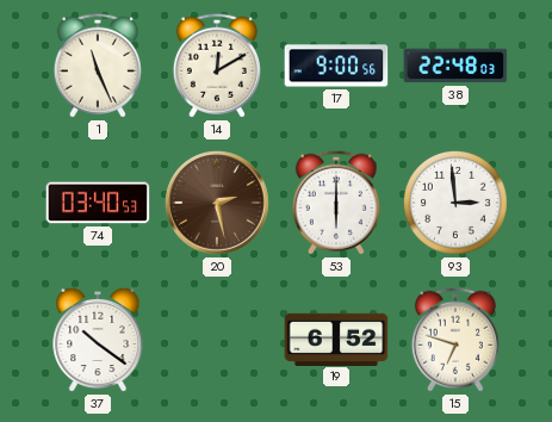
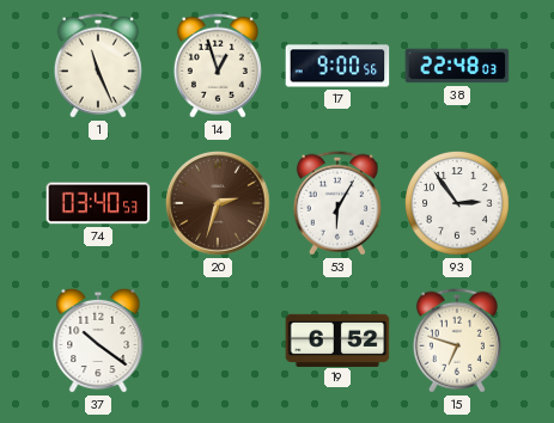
14: 12:10 -> 12:57 (218, 66)
20: 2:28 -> 2:33 (219, 204)
53: 6:00 -> 6:05 (337, 203)
93: 2:59 -> 2:54 (457, 203)
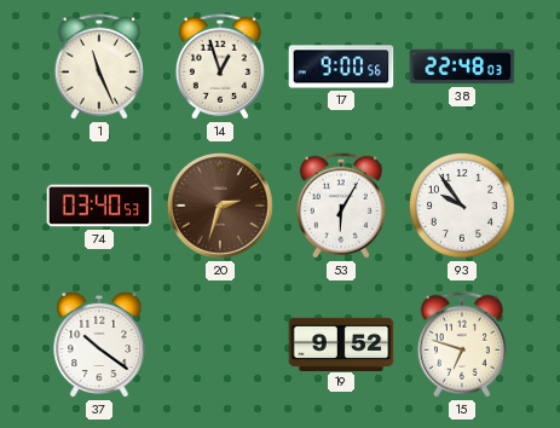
93: 2:54 -> 9:54 (462, 206)
19: 6:52 -> 9:52 (341, 343)
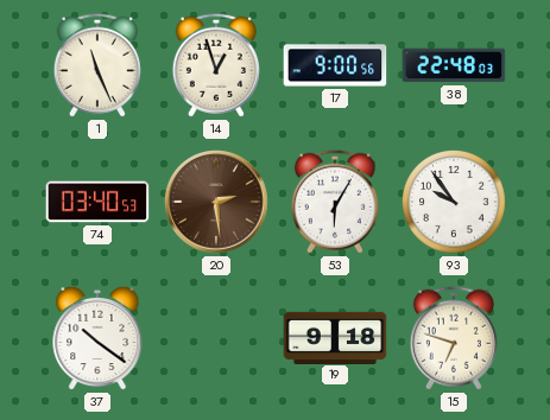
20: 2:33 -> 2:29 (217, 203)
19: 9:52 -> 9:18 (335, 337)
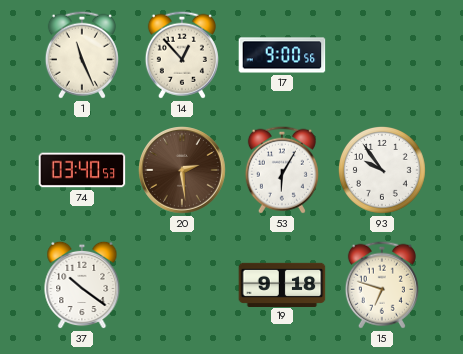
14: 12:57 -> 12:53 (182, 55)
38: 22:48 -> none (454, 65)
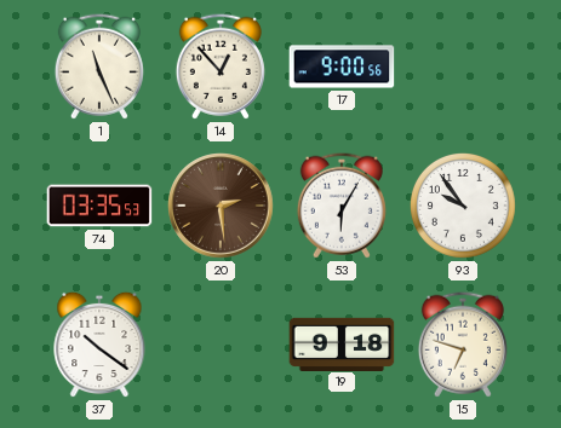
74: 03:40 -> 03:35 (99, 206)
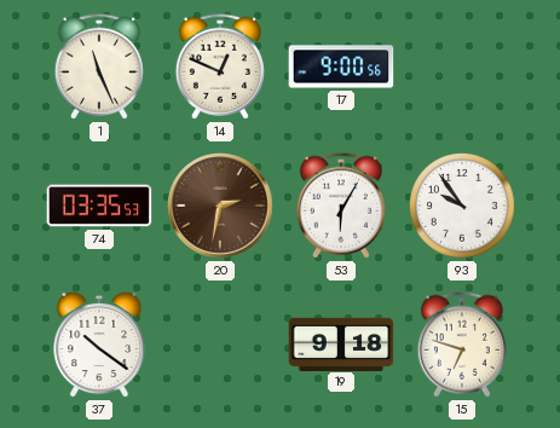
14: 12:53 -> 12:49 (220, 66)
20: 2:29 -> 2:32 (221, 207)
